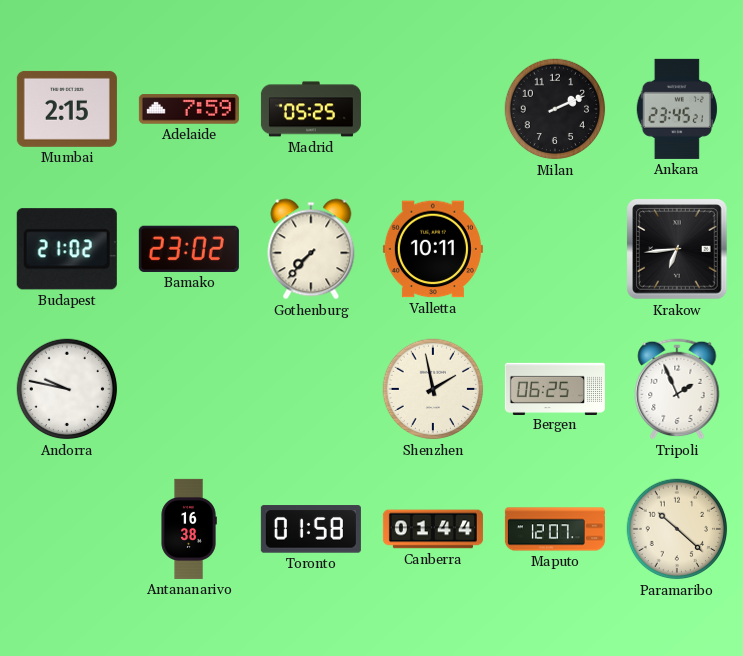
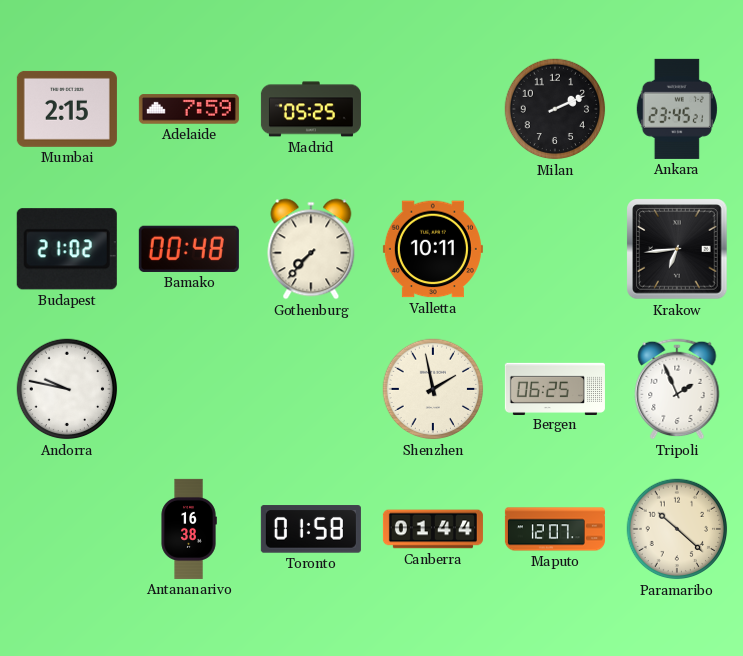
Bamako: 23:02 -> 00:48 (189, 249)
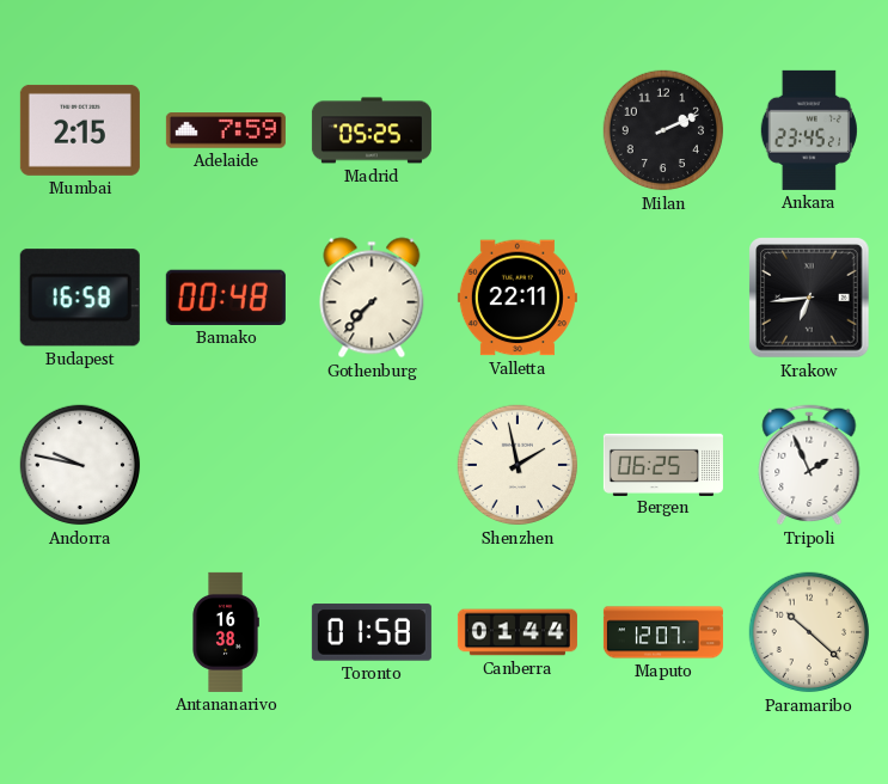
Budapest: 21:02 -> 16:58 (80, 298)
Valletta: 10:11 -> 22:11 (518, 298)
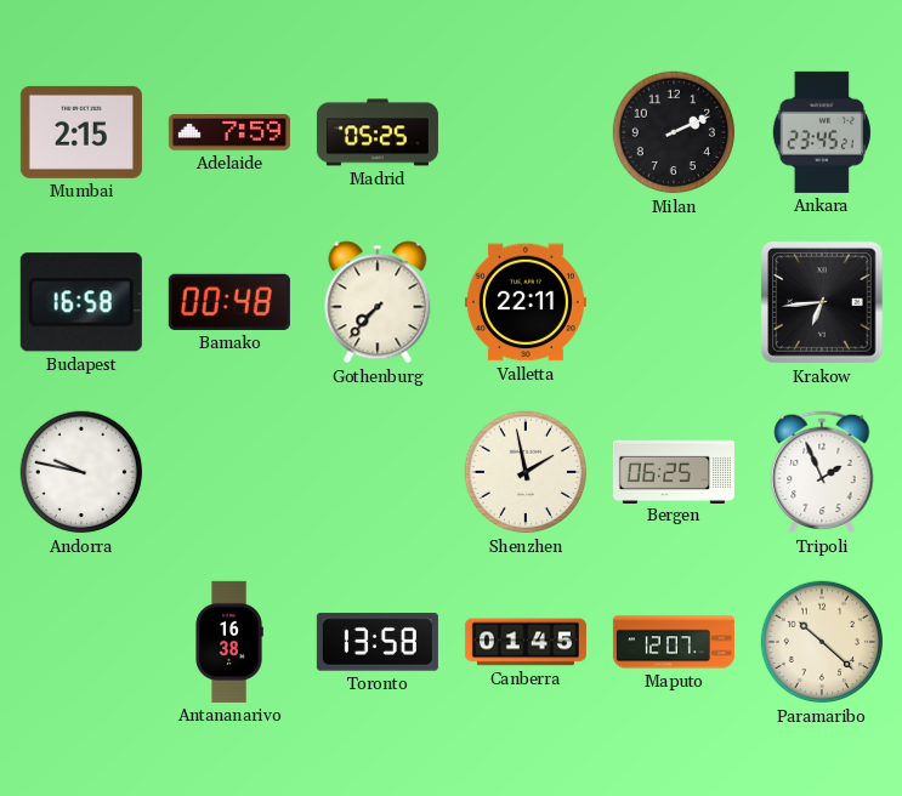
Toronto: 01:58 -> 13:58 (378, 642)
Canberra: 01:44 -> 01:45 (526, 642)
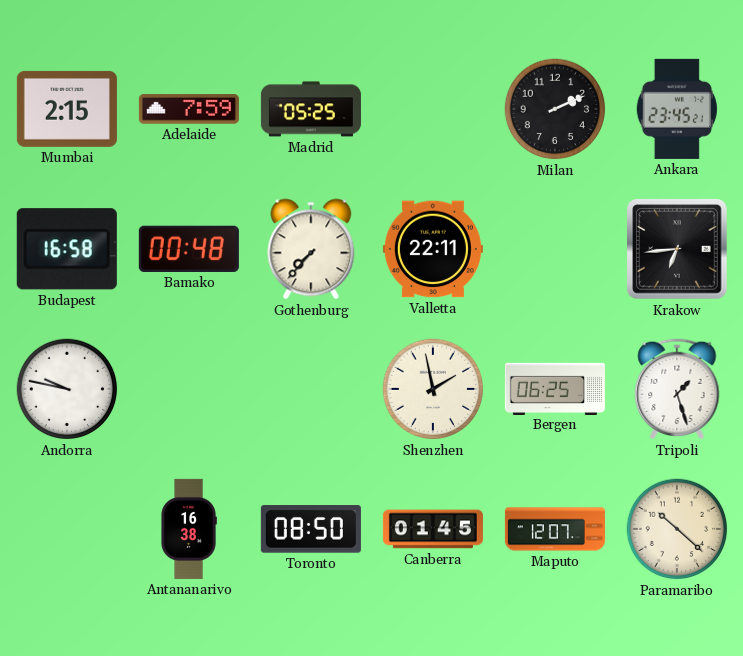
Tripoli: 1:56 -> 1:27 (677, 389)
Toronto: 13:58 -> 08:50 (311, 529)
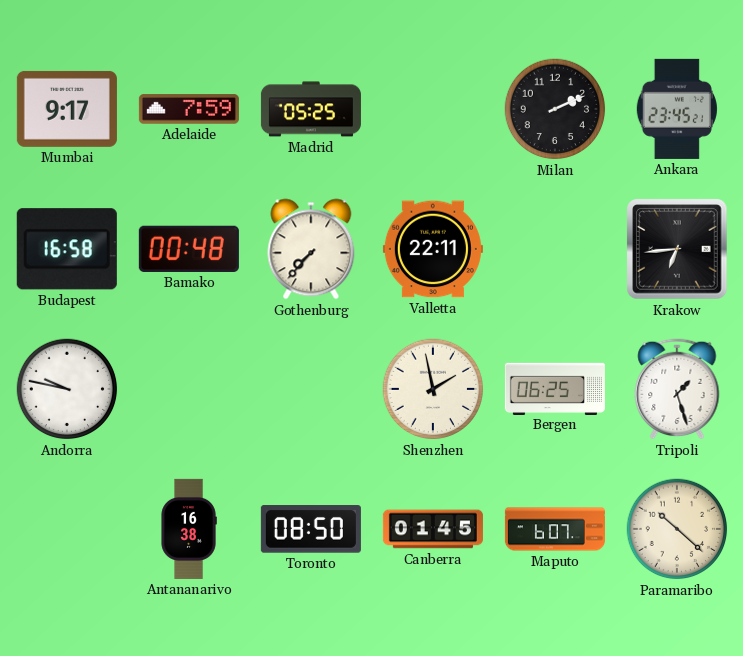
Mumbai: 2:15 -> 9:17 (67, 109)
Maputo: 12:07 -> 6:07 (555, 529)
